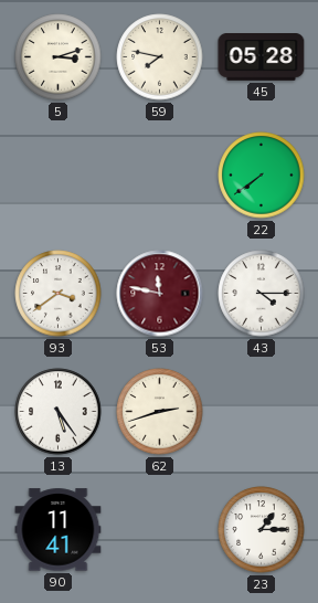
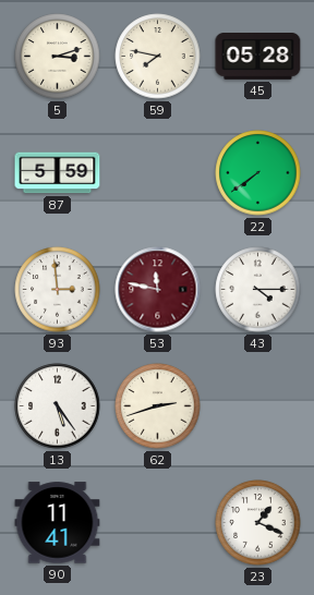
87: none -> 5:59 (58, 173)
93: 3:39 -> 2:59 (58, 290)
23: 1:15 -> 1:19 (258, 523)
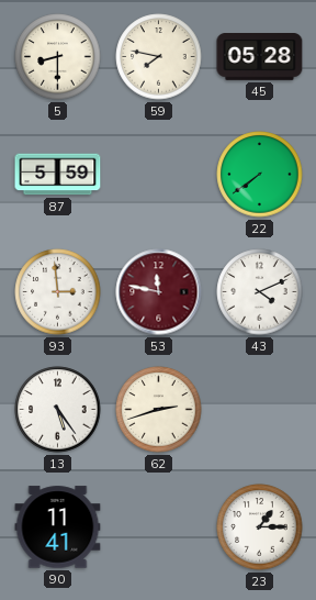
5: 3:12 -> 8:30 (58, 57)
43: 4:15 -> 4:11 (260, 292)
23: 1:19 -> 1:15 (260, 527)
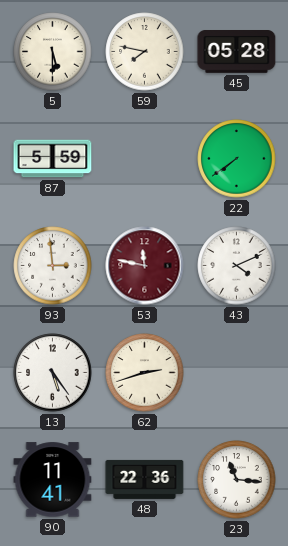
5: 8:30 -> 5:30 (53, 52)
48: none -> 22:36 (145, 479)
23: 1:15 -> 11:16 (237, 480)
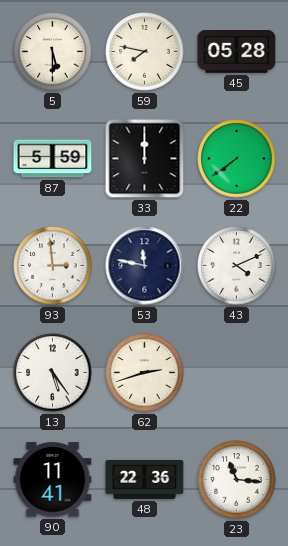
33: none -> 12:00 (145, 159)
53 dial: burgundy -> navy (145, 266)
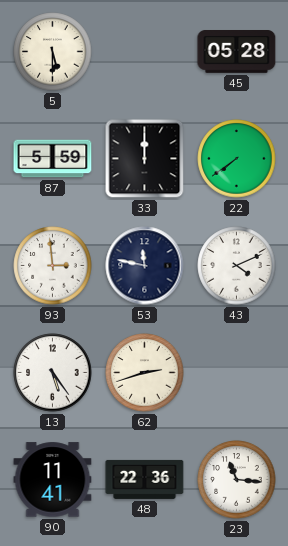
59: 7:47 -> none (145, 52)
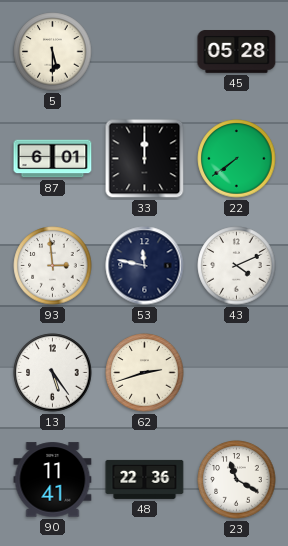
87: 5:59 -> 6:01 (53, 159)
23: 11:16 -> 11:20 (237, 480)
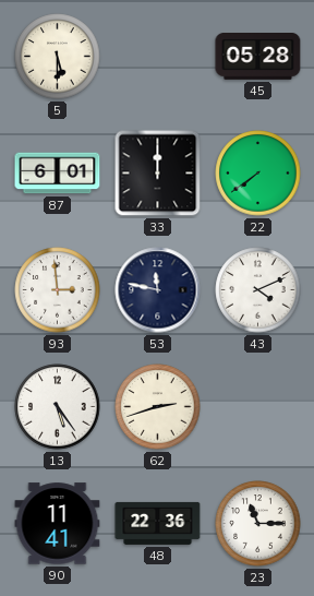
23: 11:20 -> 11:15 (258, 524)
